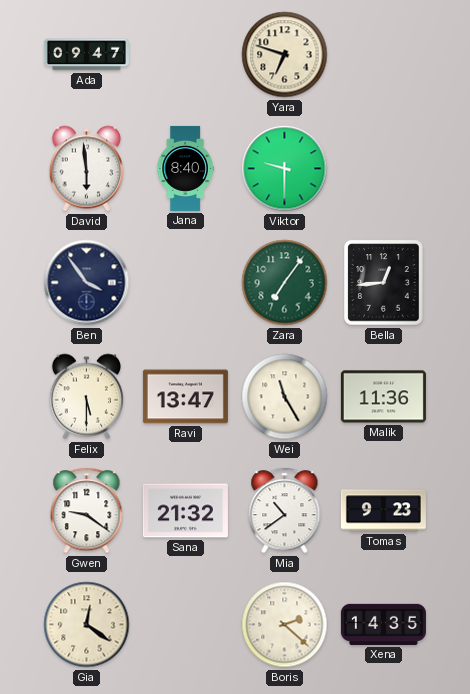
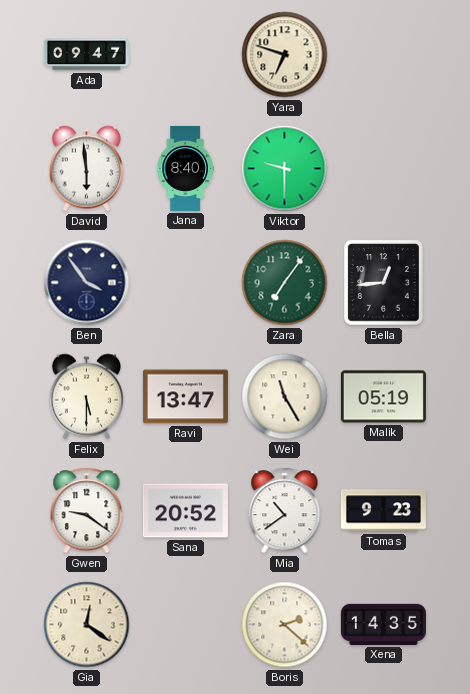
Malik: 11:36 -> 05:19 (383, 397)
Sana: 21:32 -> 20:52 (185, 511)
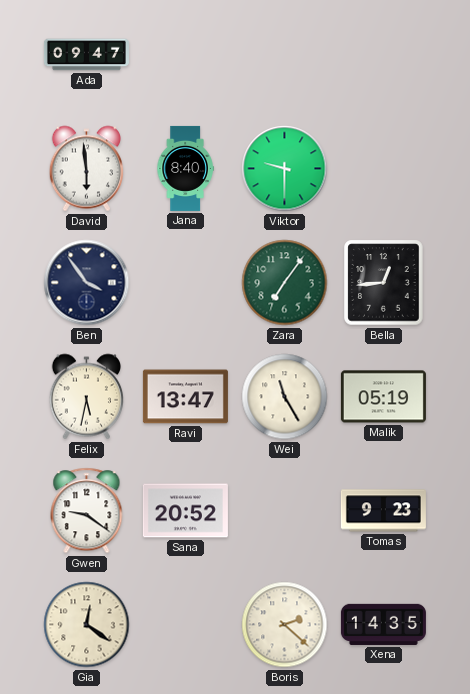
Yara: 6:48 -> none (285, 55)
Felix: 5:30 -> 5:32 (86, 397)
Mia: 10:39 -> none (285, 511)
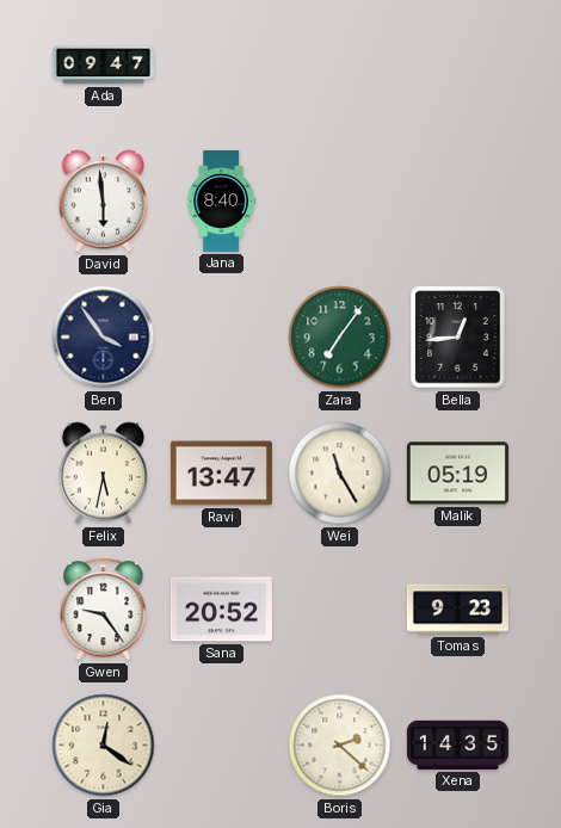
Viktor: 9:30 -> none (285, 169)
Gwen: 9:21 -> 9:24 (104, 610)
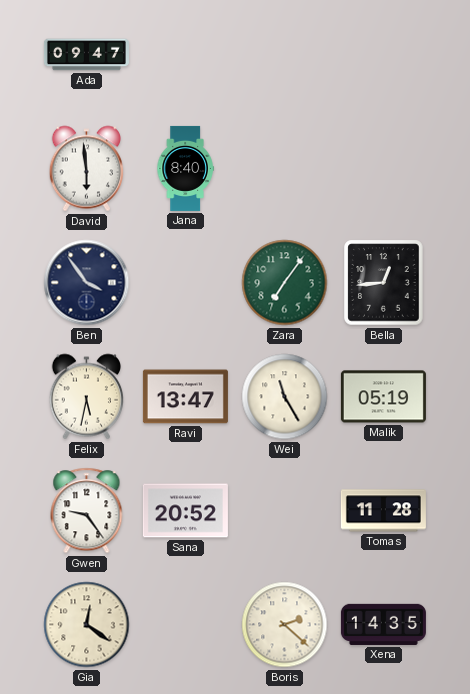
Tomas: 9:23 -> 11:28 (383, 511)
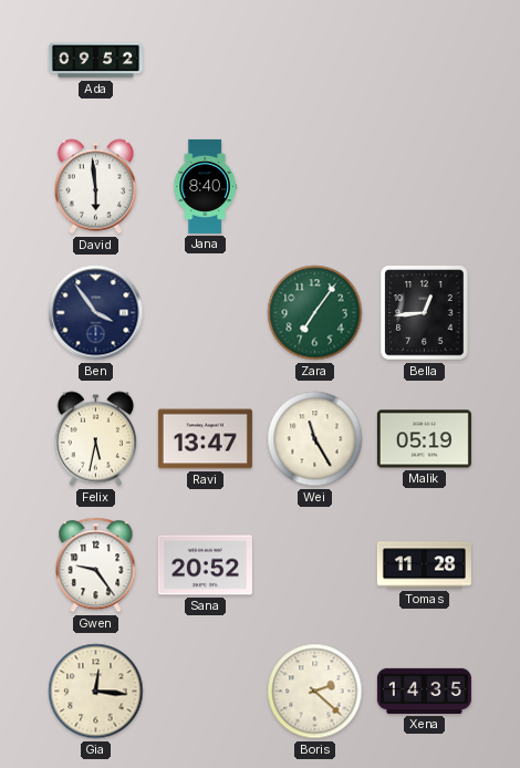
Ada: 09:47 -> 09:52 (95, 61)
Gia: 12:21 -> 12:16 (96, 692)
